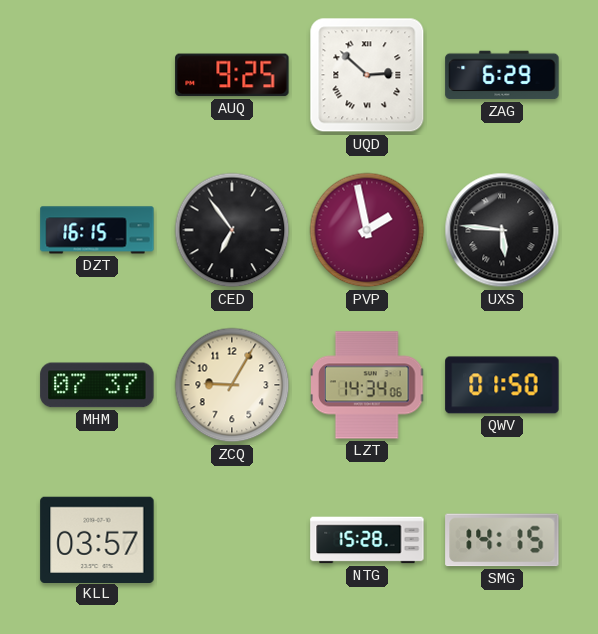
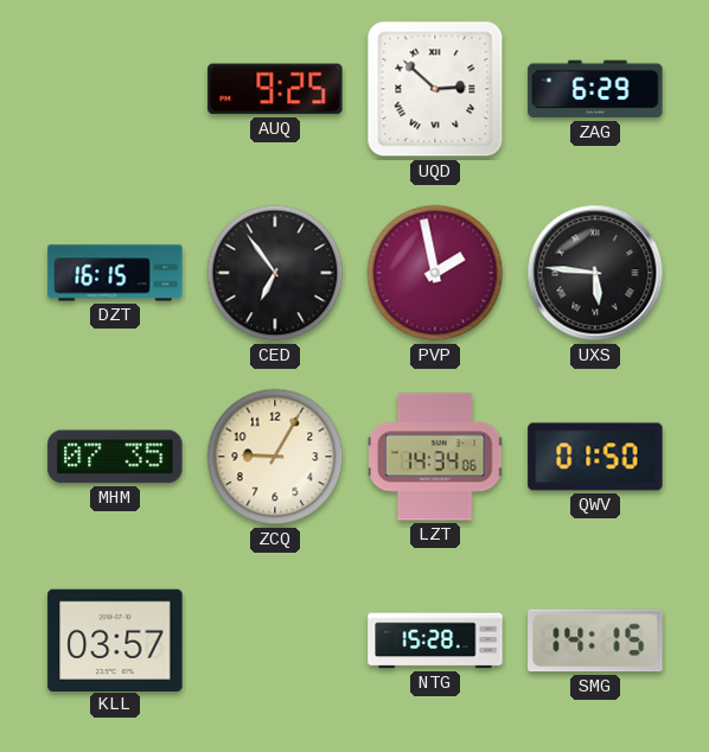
MHM: 07:37 -> 07:35 (115, 457)
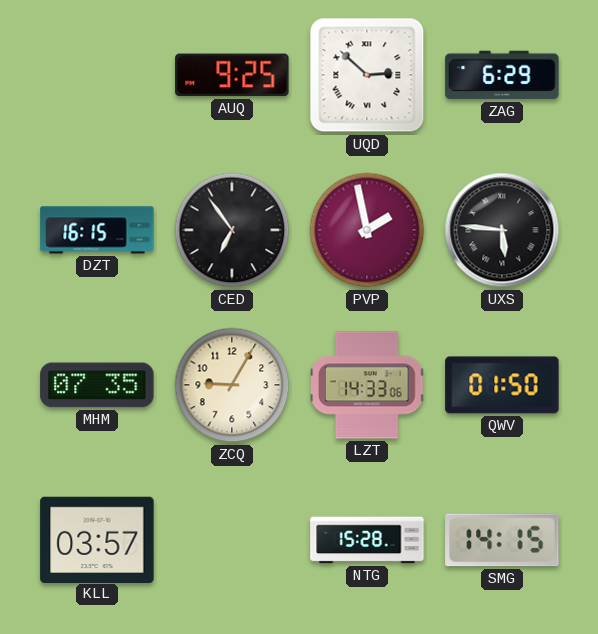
LZT: 14:34 -> 14:33 (368, 385)
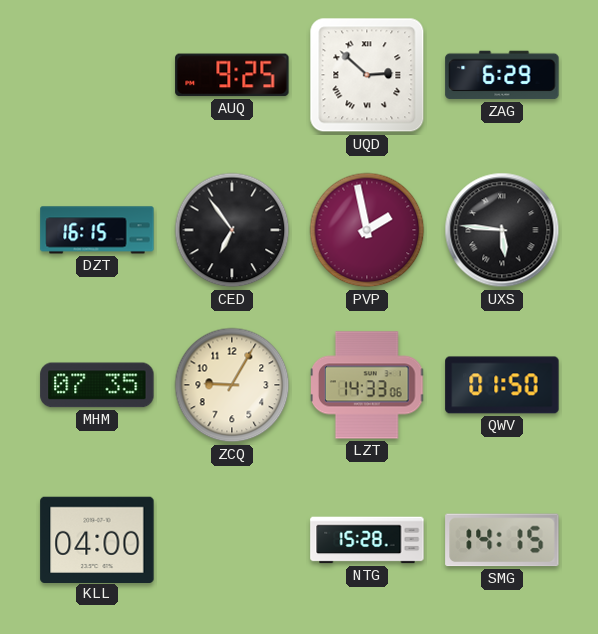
KLL: 03:57 -> 04:00 (97, 539)
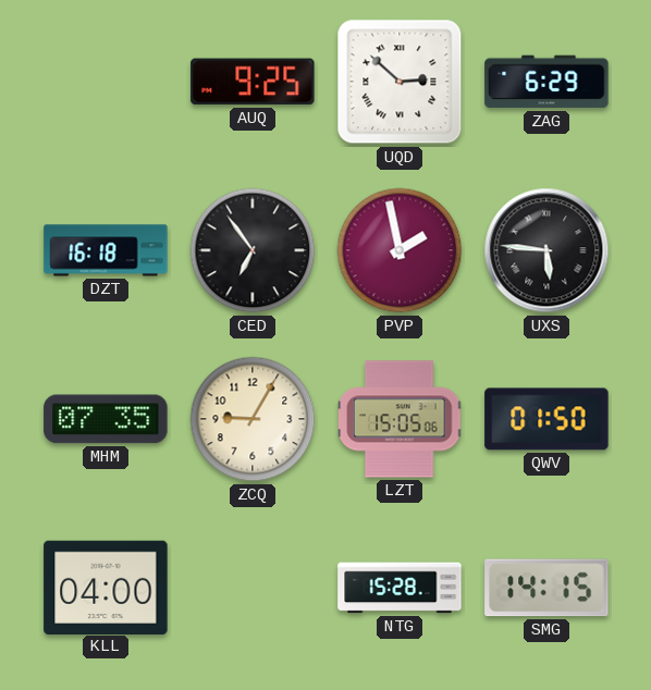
DZT: 16:15 -> 16:18 (106, 250)
LZT: 14:33 -> 15:05 (401, 419)
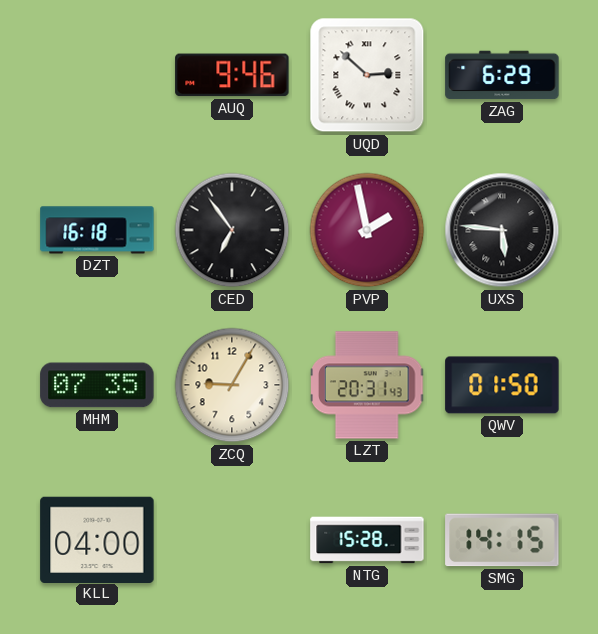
AUQ: 9:25 -> 9:46 (232, 75)
LZT: 15:05 -> 20:31 (368, 385)
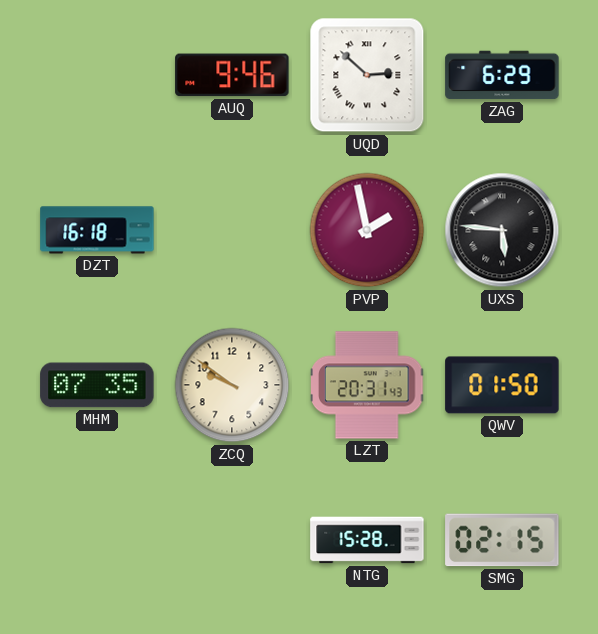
CED: 6:54 -> none (232, 230)
ZCQ: 9:05 -> 9:51 (232, 385)
KLL: 04:00 -> none (97, 539)
SMG: 14:15 -> 02:15 (502, 540)
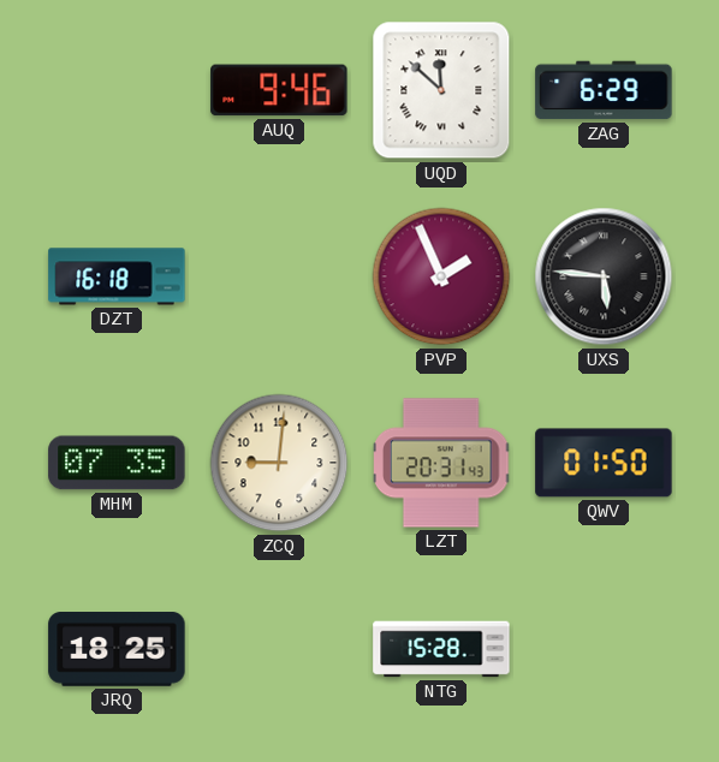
UQD: 2:52 -> 11:52 (441, 90)
PVP: 1:58 -> 1:56 (441, 276)
ZCQ: 9:51 -> 9:01 (279, 463)
JRQ: none -> 18:25 (117, 650)
SMG: 02:15 -> none (502, 540)
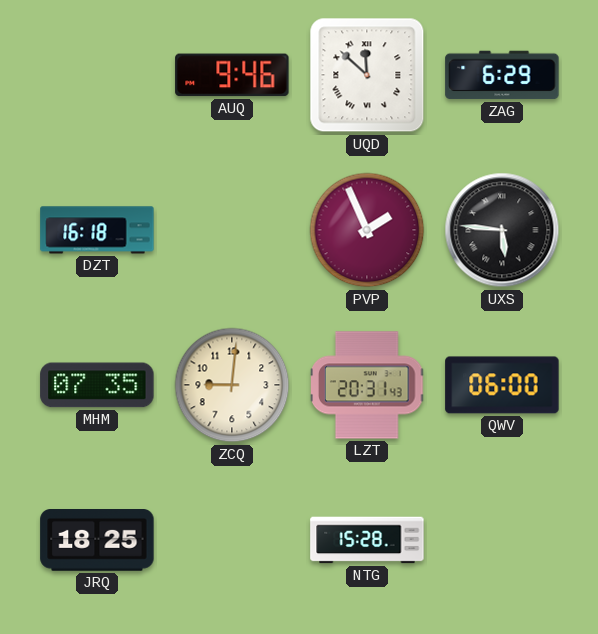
QWV: 01:50 -> 06:00 (502, 385)
